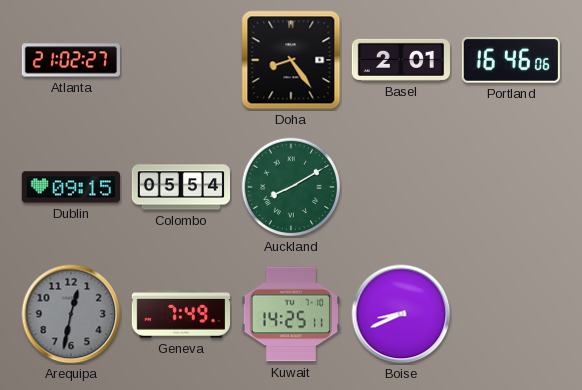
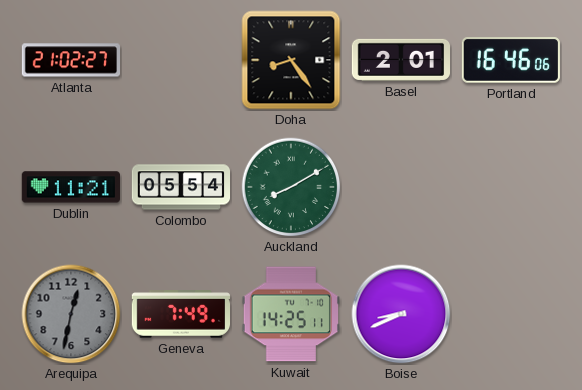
Dublin: 09:15 -> 11:21 (70, 187)
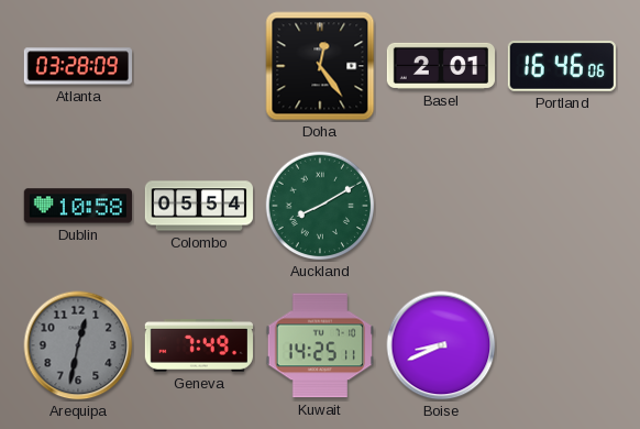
Atlanta: 21:02 -> 03:28 (77, 66)
Doha: 8:24 -> 12:24 (320, 66)
Dublin: 11:21 -> 10:58 (77, 206)
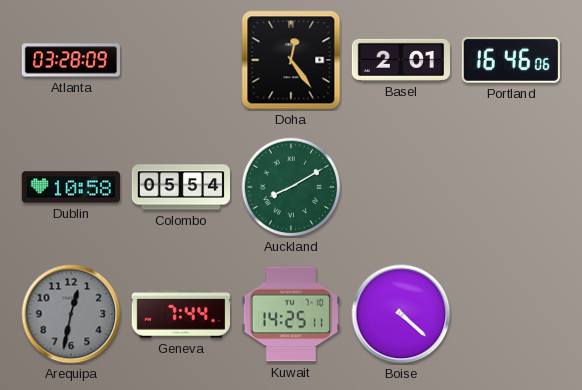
Geneva: 7:49 -> 7:44 (180, 314)
Boise: 8:41 -> 4:22 (401, 314)
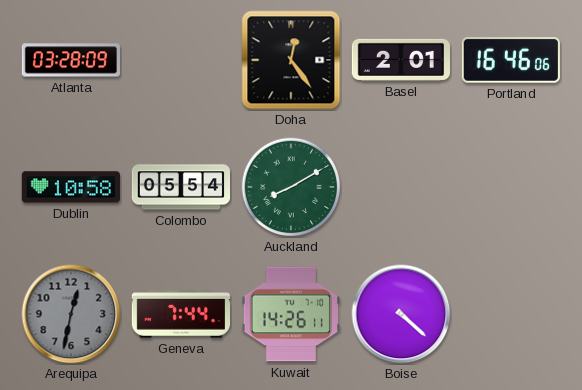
Kuwait: 14:25 -> 14:26 (291, 314)
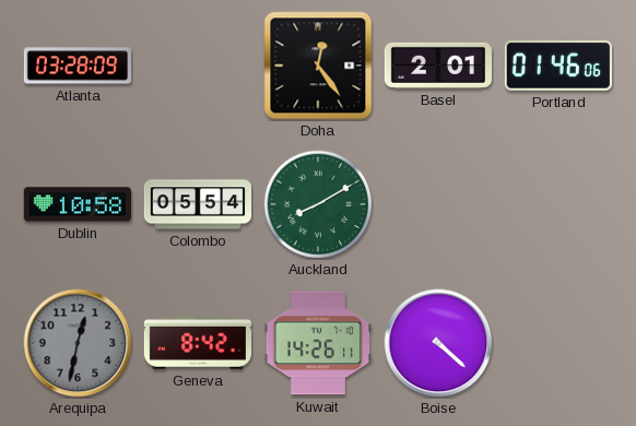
Portland: 16:46 -> 01:46 (558, 67)
Geneva: 7:44 -> 8:42 (197, 343)
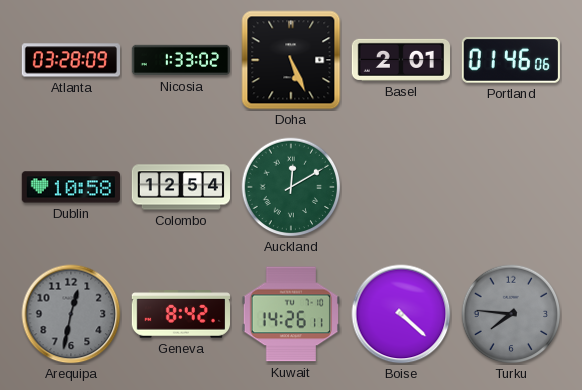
Nicosia: none -> 1:33 (181, 60)
Doha: 12:24 -> 5:26 (291, 60)
Colombo: 05:54 -> 12:54 (180, 187)
Auckland: 8:10 -> 12:10 (291, 187)
Turku: none -> 7:46 (511, 314)
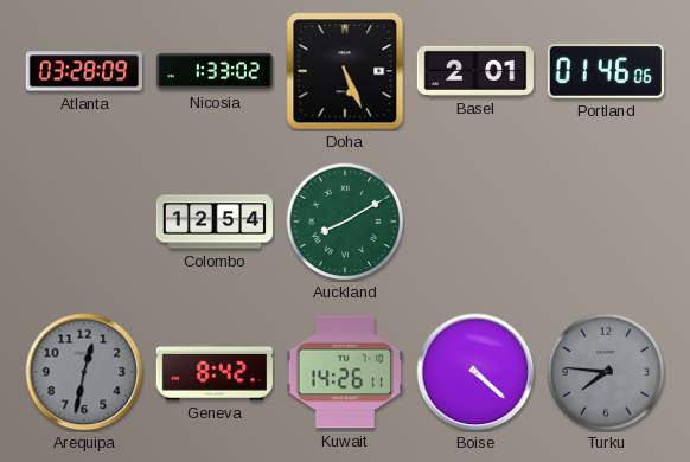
Dublin: 10:58 -> none (70, 187)
Auckland: 12:10 -> 8:10 (345, 222)
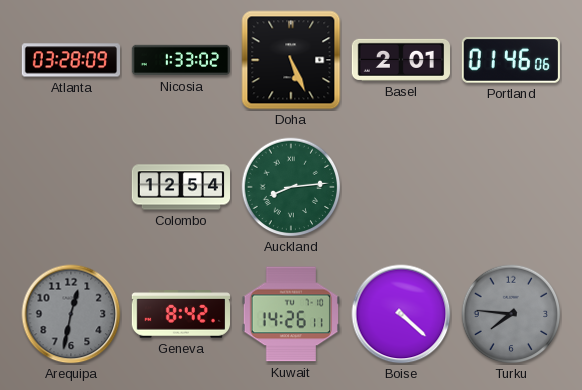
Auckland: 8:10 -> 8:14 (291, 187)
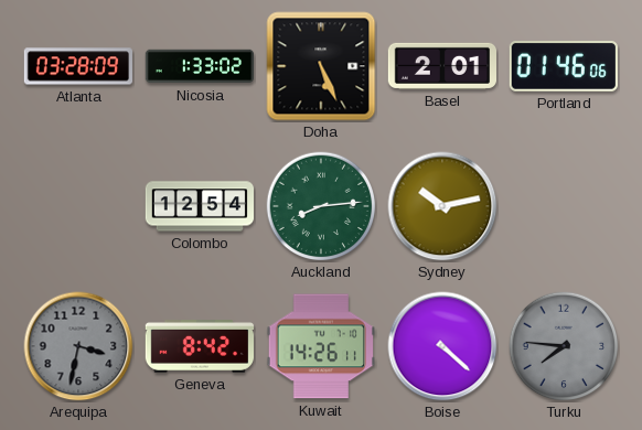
Sydney: none -> 10:13 (442, 206)
Arequipa: 12:32 -> 3:32 (78, 346)
